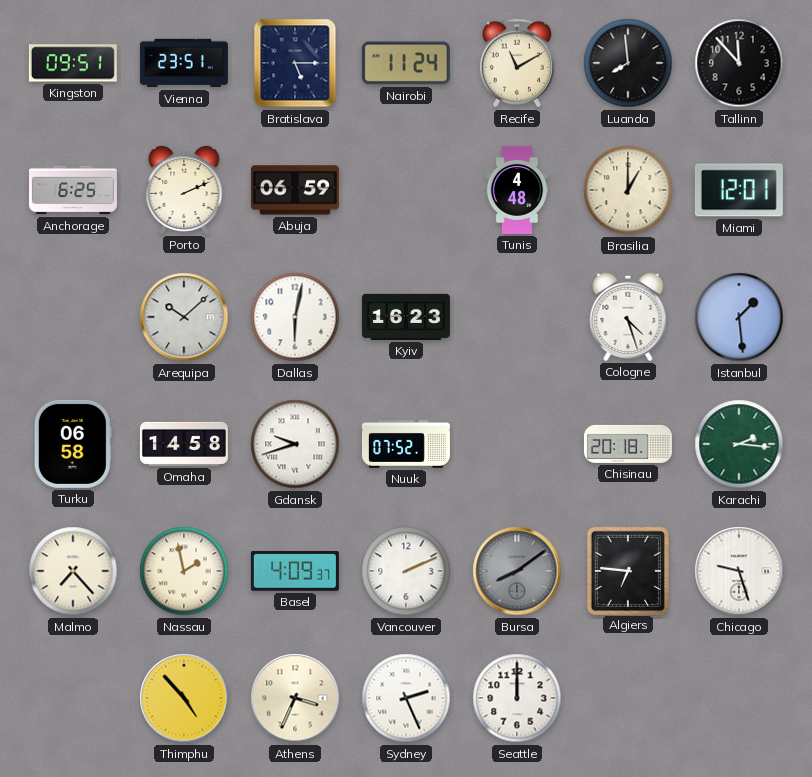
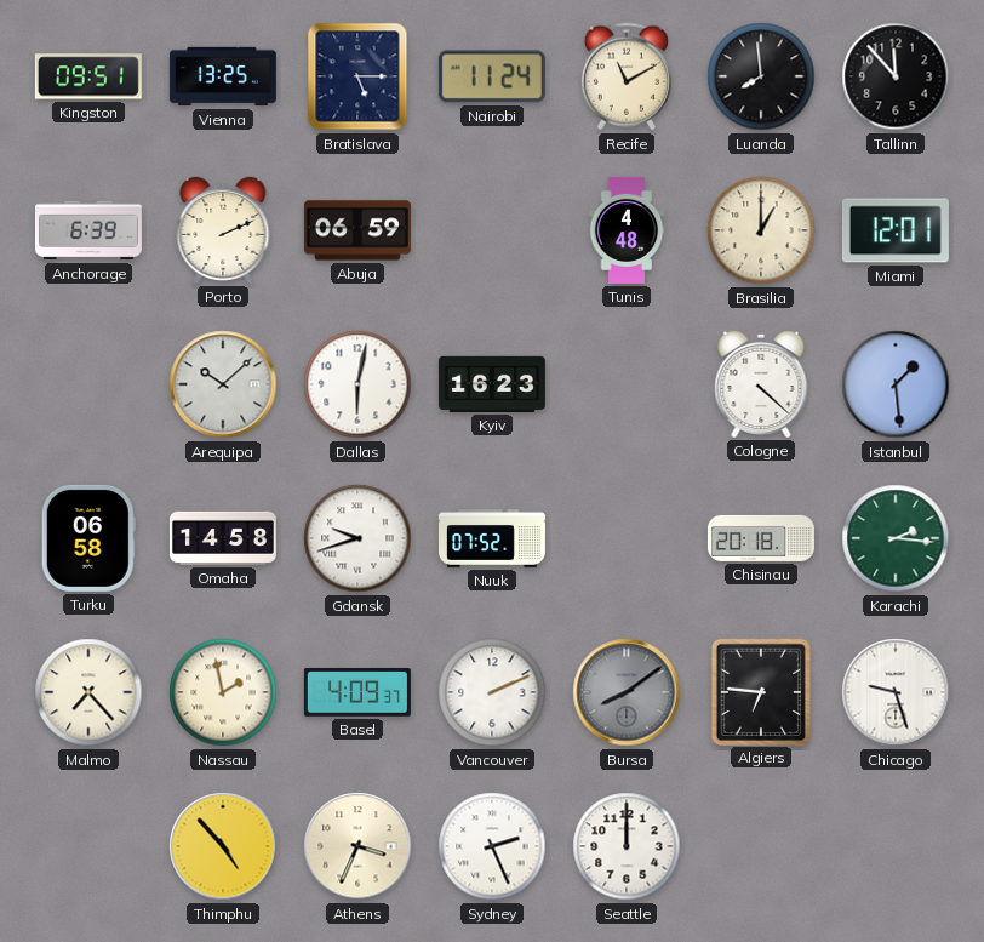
Vienna: 23:51 -> 13:25 (223, 76)
Anchorage: 6:25 -> 6:39 (88, 230)
Cologne: 4:27 -> 4:22 (761, 384)
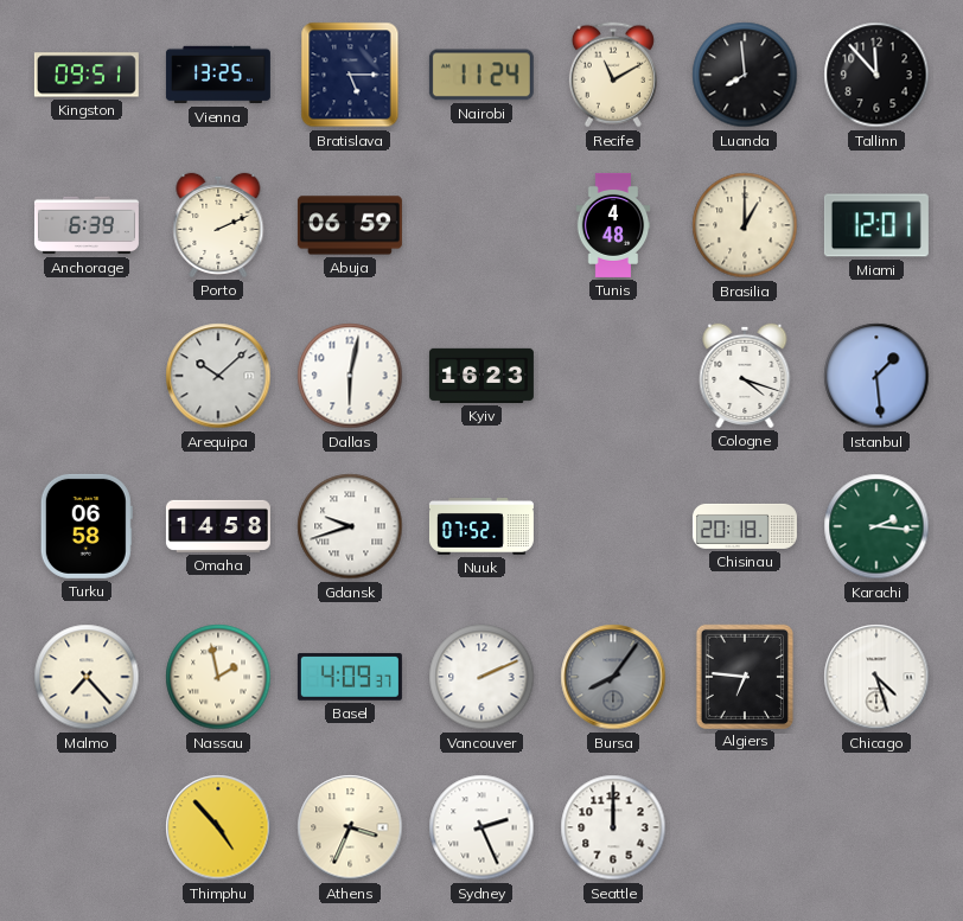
Cologne: 4:22 -> 4:18 (745, 376)
Bursa: 8:09 -> 8:06 (613, 677)
Chicago: 9:27 -> 4:27 (876, 677)
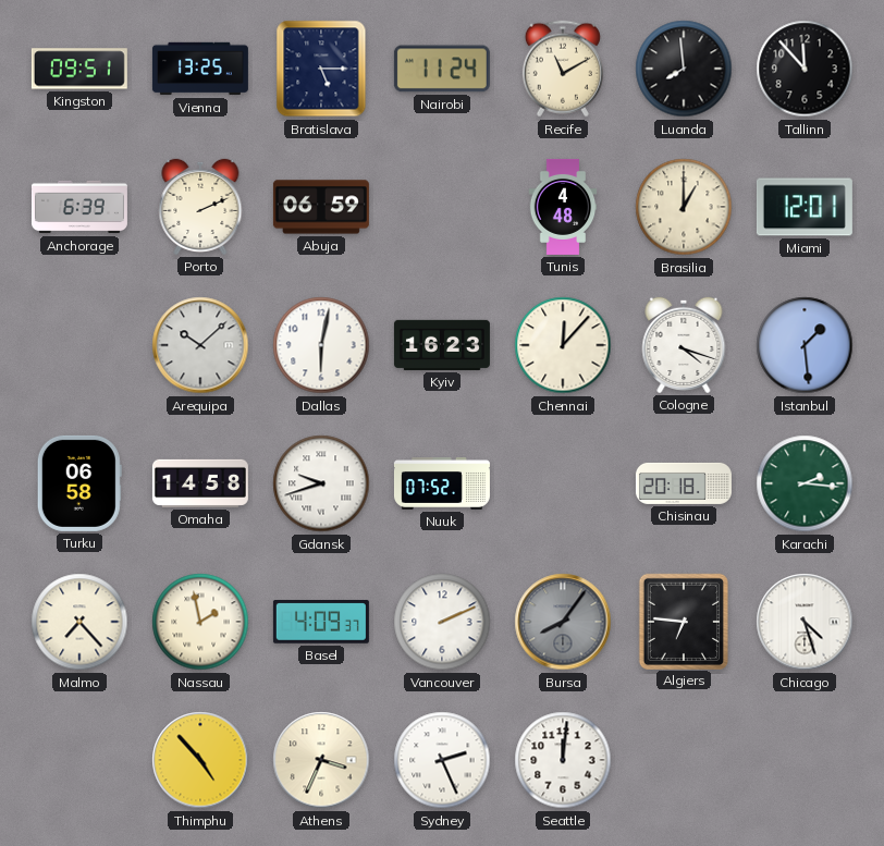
Chennai: none -> 12:07 (563, 345)
Seattle: 12:00 -> 12:01 (563, 760)
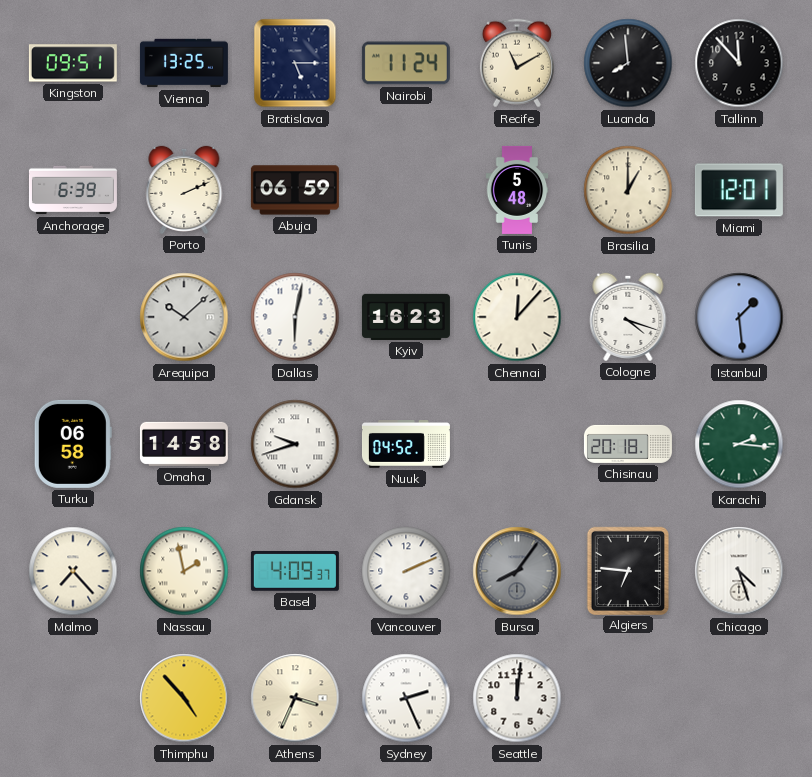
Tunis: 4:48 -> 5:48 (517, 190)
Nuuk: 07:52 -> 04:52 (406, 445)
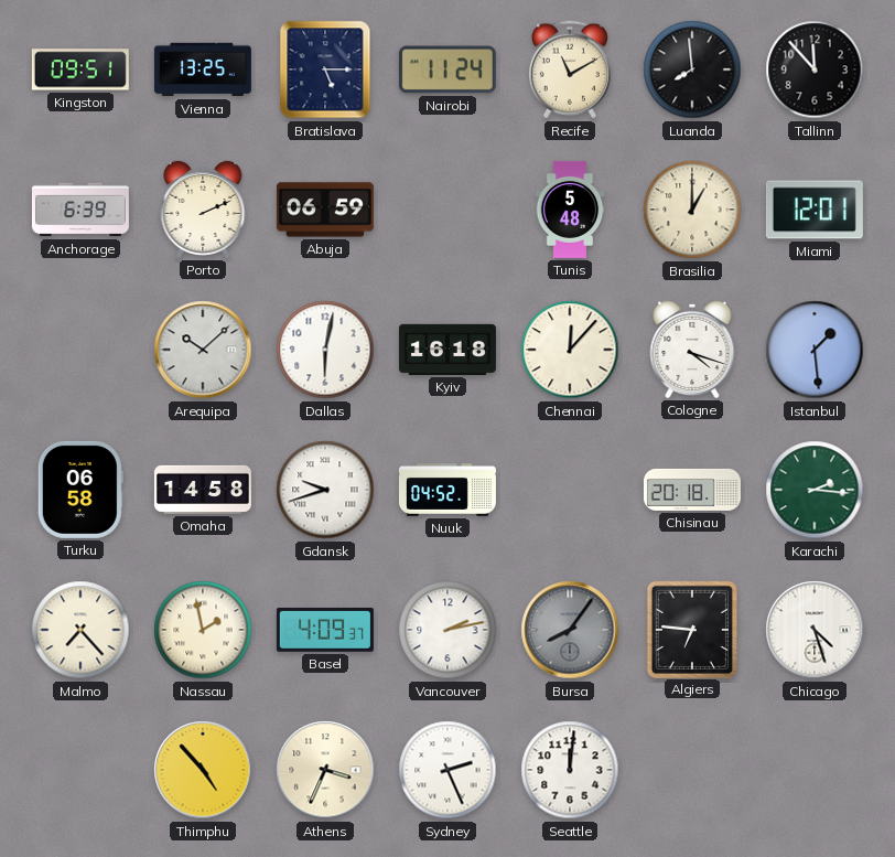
Kyiv: 16:23 -> 16:18 (447, 350)
Vancouver: 2:11 -> 2:13 (447, 630)
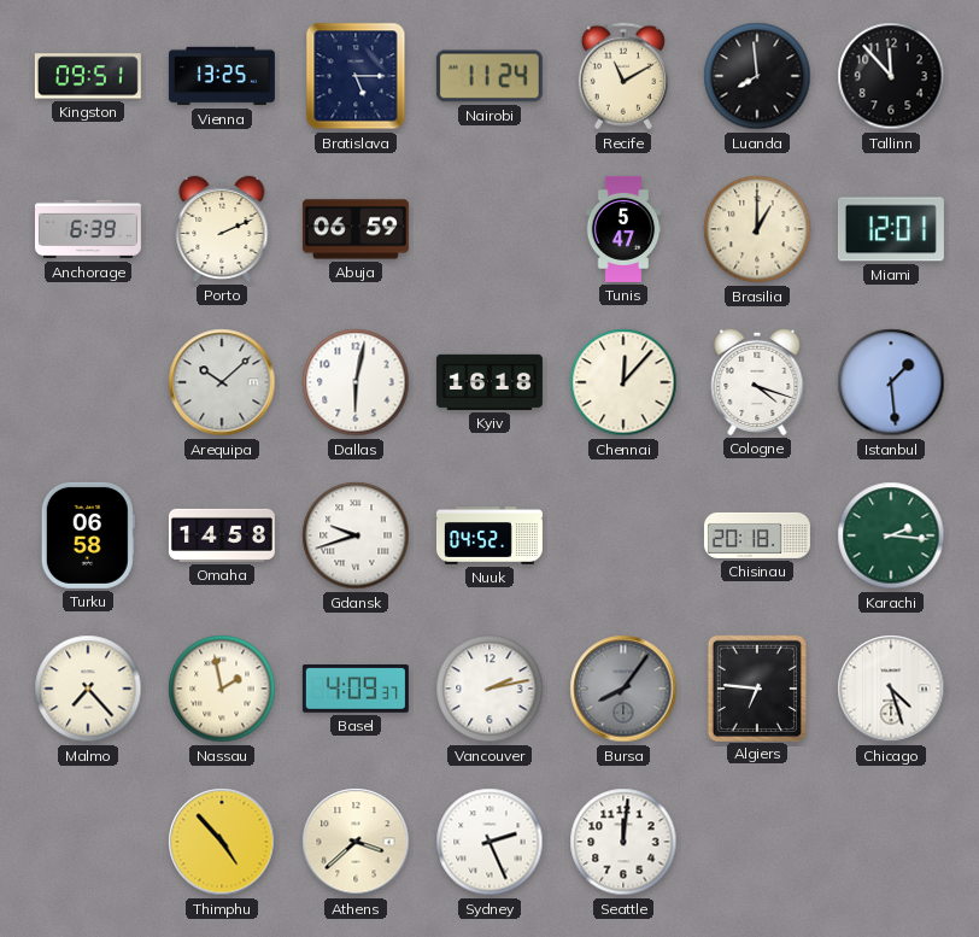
Tunis: 5:48 -> 5:47 (623, 229)
Athens: 3:34 -> 3:38 (356, 842)
